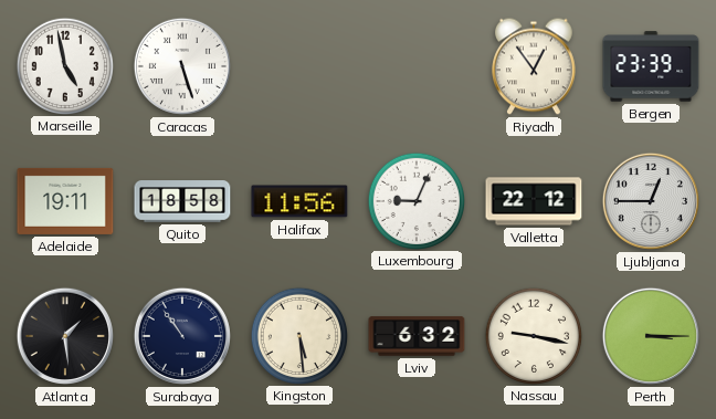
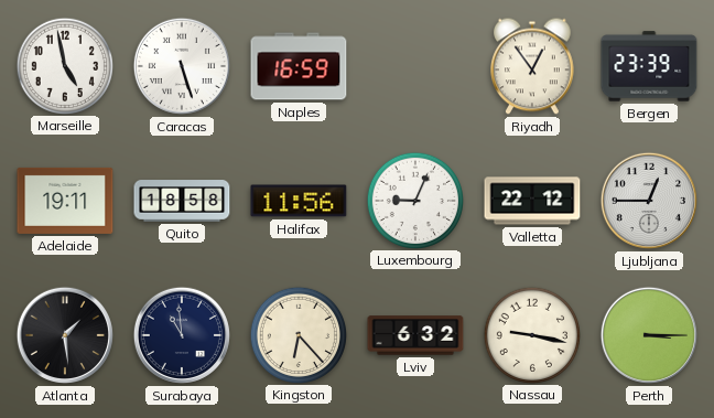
Naples: none -> 16:59 (299, 66)
Surabaya: 10:54 -> 10:59 (182, 335)
Kingston: 5:29 -> 6:23 (297, 334)
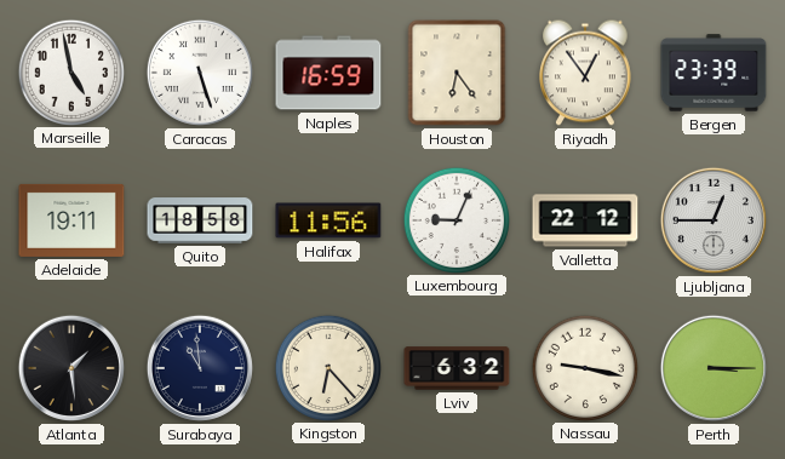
Houston: none -> 6:24 (457, 73)
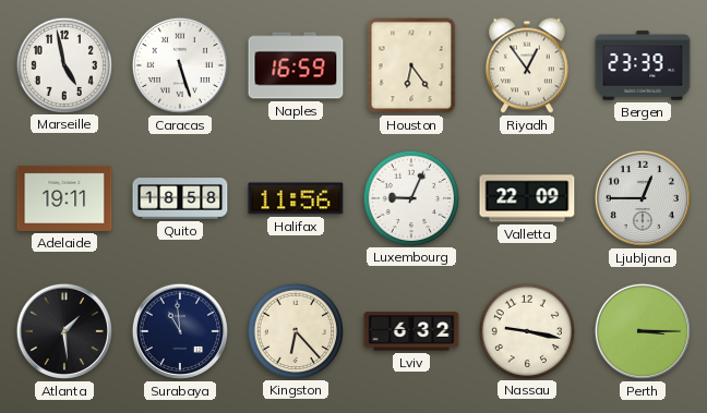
Valletta: 22:12 -> 22:09 (527, 198)
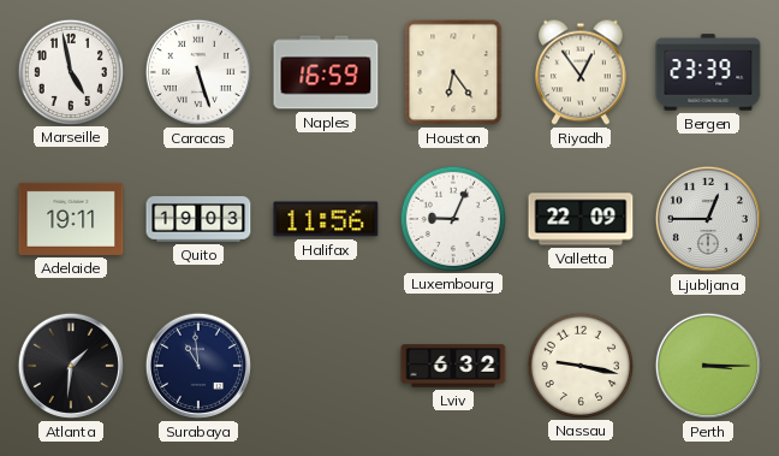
Quito: 18:58 -> 19:03 (198, 219)
Atlanta: 1:29 -> 1:31 (71, 366)
Kingston: 6:23 -> none (295, 330)
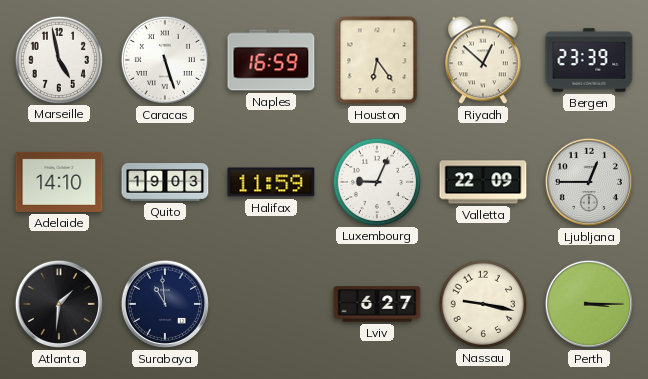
Riyadh: 12:54 -> 12:52 (484, 60)
Adelaide: 19:11 -> 14:10 (59, 182)
Halifax: 11:56 -> 11:59 (271, 182)
Lviv: 6:32 -> 6:27 (377, 304)
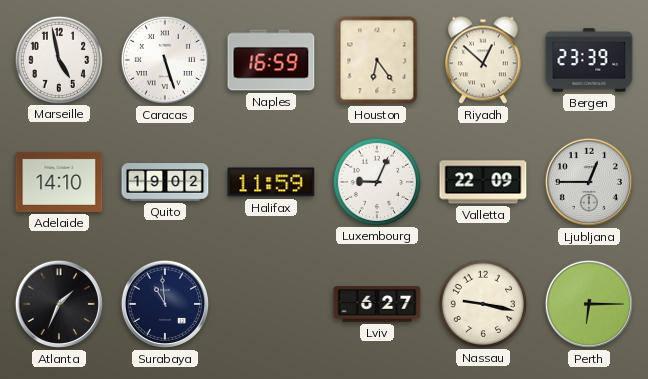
Quito: 19:03 -> 19:02 (165, 182)
Atlanta: 1:31 -> 1:34 (59, 304)
Perth: 3:15 -> 6:15 (589, 304)
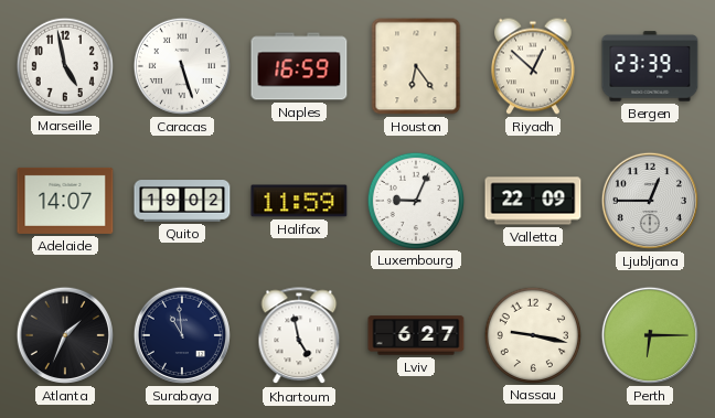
Adelaide: 14:10 -> 14:07 (65, 201)
Khartoum: none -> 4:58 (299, 336)
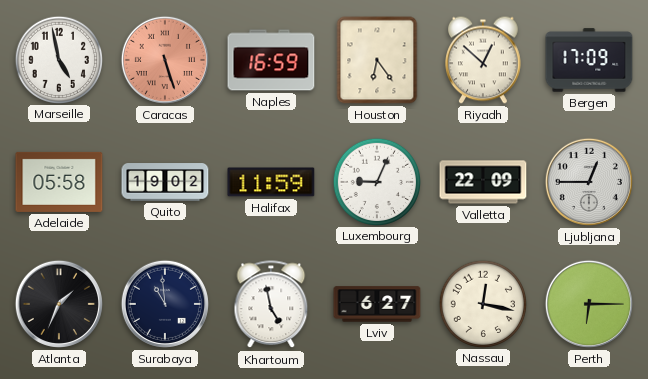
Caracas dial: white -> salmon (165, 60)
Bergen: 23:39 -> 17:09 (589, 60)
Adelaide: 14:07 -> 05:58 (59, 182)
Nassau: 9:17 -> 12:17 (482, 303)
